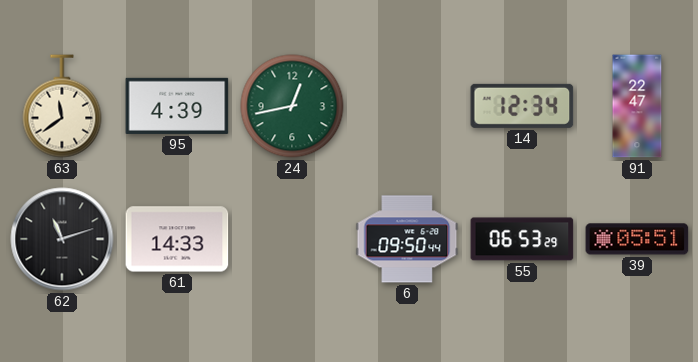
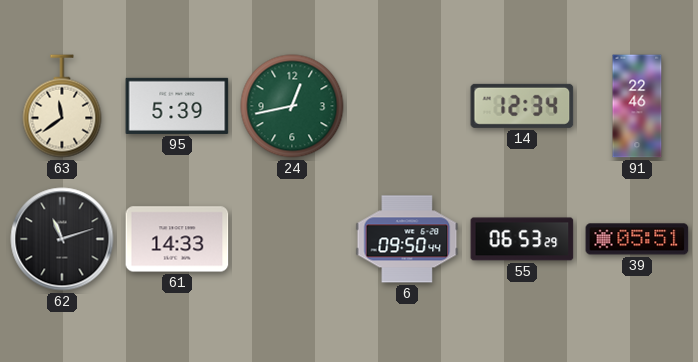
95: 4:39 -> 5:39 (177, 106)
91: 22:47 -> 22:46 (637, 106)
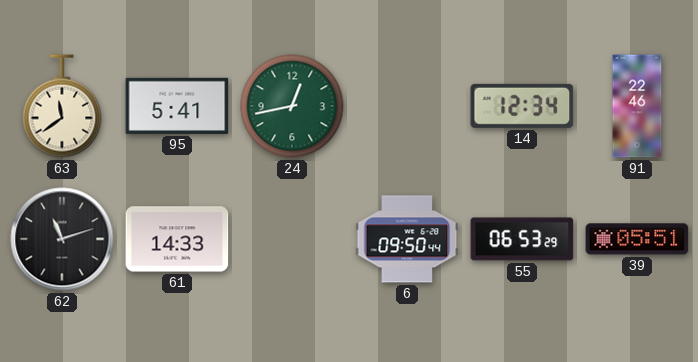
95: 5:39 -> 5:41 (177, 106)
